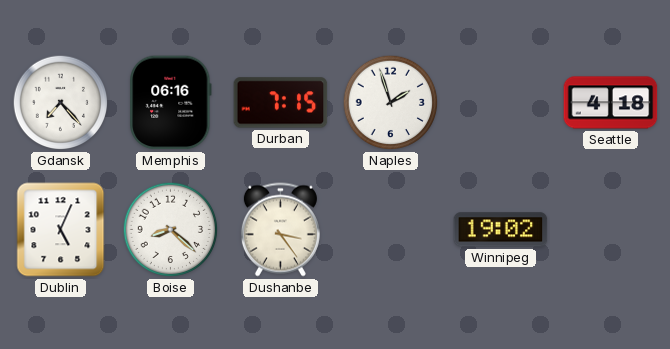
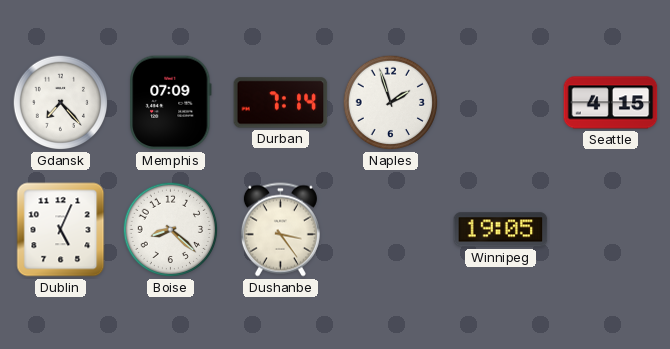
Memphis: 06:16 -> 07:09 (171, 103)
Durban: 7:15 -> 7:14 (281, 103)
Seattle: 4:18 -> 4:15 (611, 103)
Winnipeg: 19:02 -> 19:05 (501, 230)
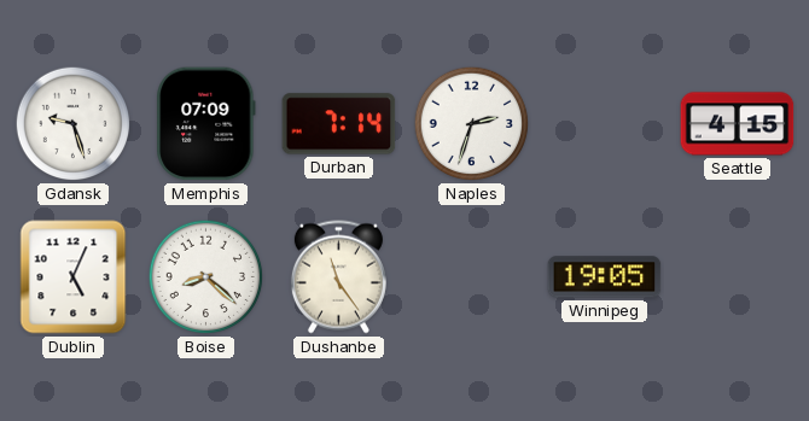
Gdansk: 7:23 -> 9:27 (74, 124)
Naples: 1:57 -> 2:33 (472, 124)
Dushanbe: 3:24 -> 11:24 (338, 277)
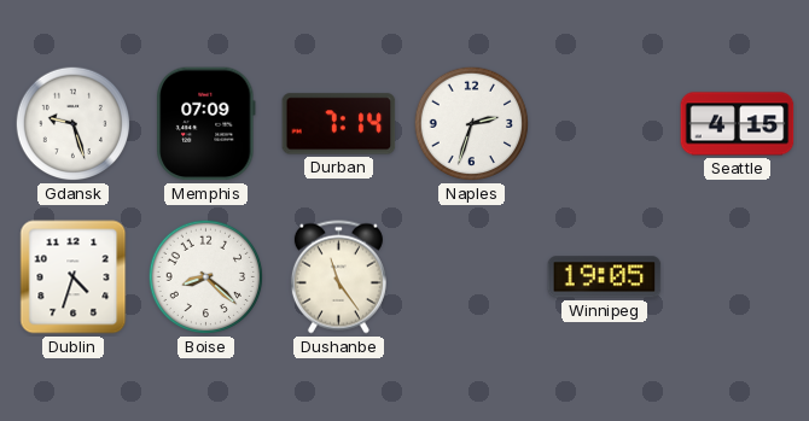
Dublin: 5:04 -> 4:33 (74, 277)
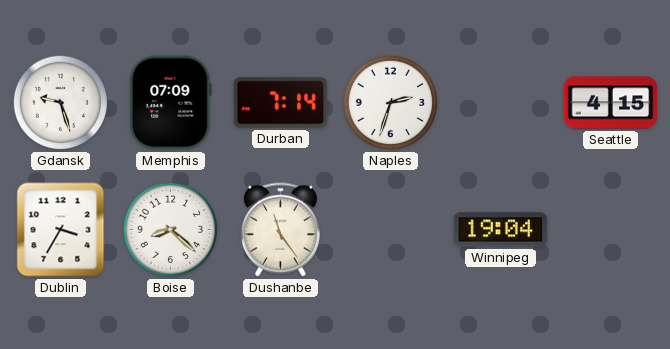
Dublin: 4:33 -> 3:35 (61, 230)
Winnipeg: 19:05 -> 19:04 (501, 230)
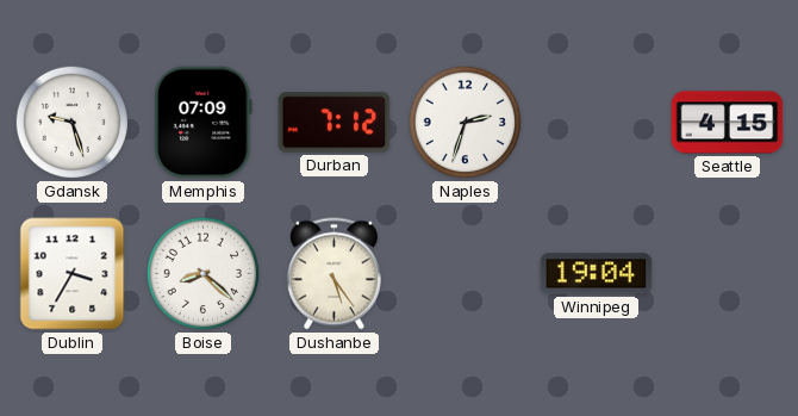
Durban: 7:14 -> 7:12 (335, 123)
Dushanbe: 11:24 -> 5:24 (333, 274)
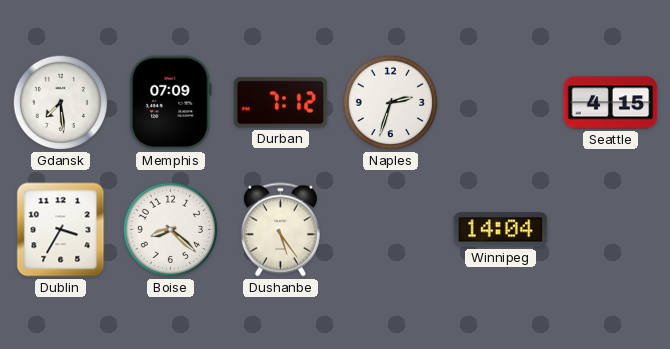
Gdansk: 9:27 -> 7:29 (61, 103)
Winnipeg: 19:04 -> 14:04 (501, 230)
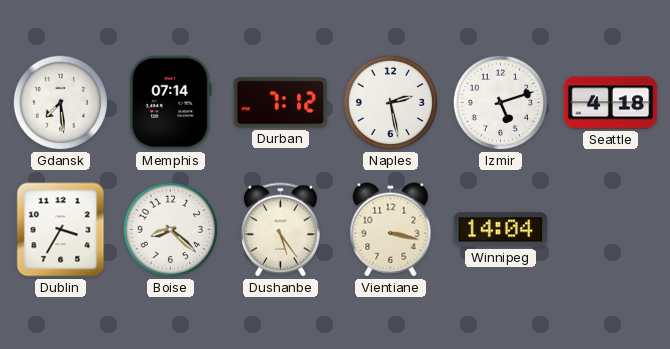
Memphis: 07:09 -> 07:14 (171, 103)
Naples: 2:33 -> 2:28 (391, 103)
Izmir: none -> 5:12 (501, 103)
Seattle: 4:15 -> 4:18 (611, 103)
Vientiane: none -> 3:17 (391, 230)
